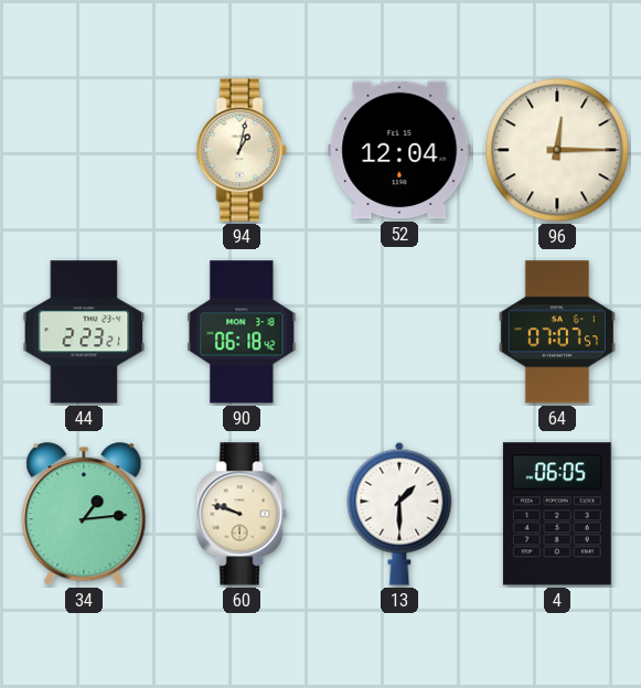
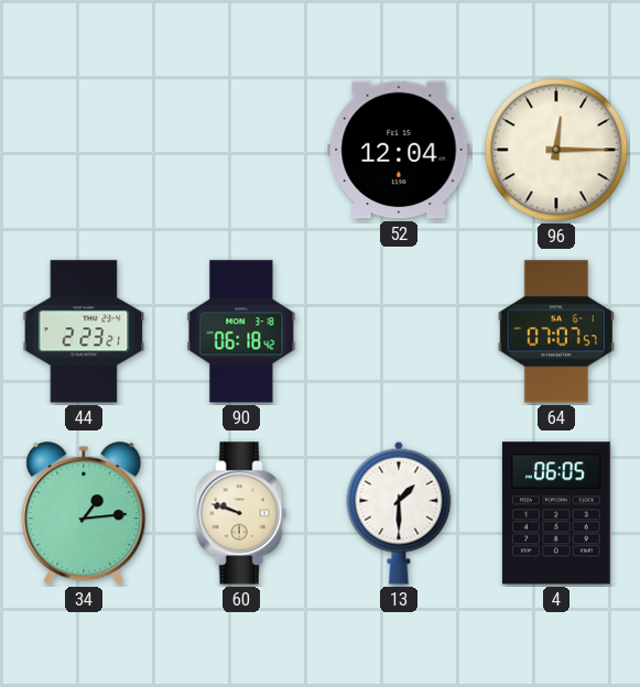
94: 1:02 -> none (242, 150)
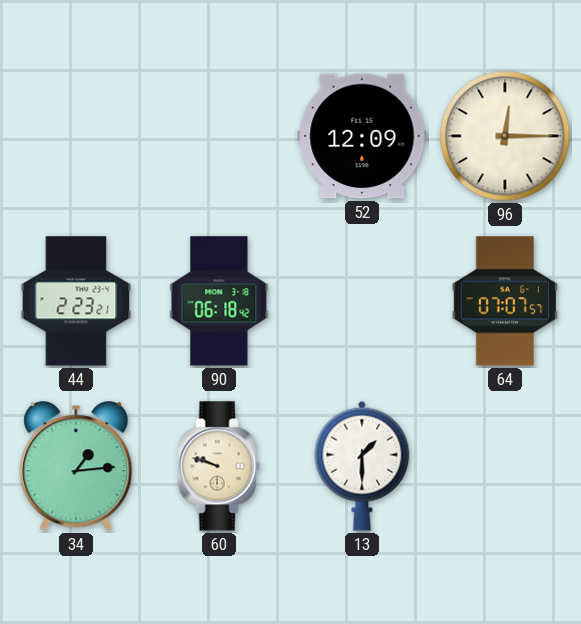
52: 12:04 -> 12:09 (362, 136)
4: 06:05 -> none (556, 513)
